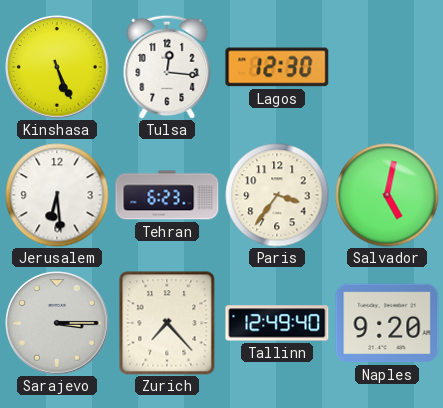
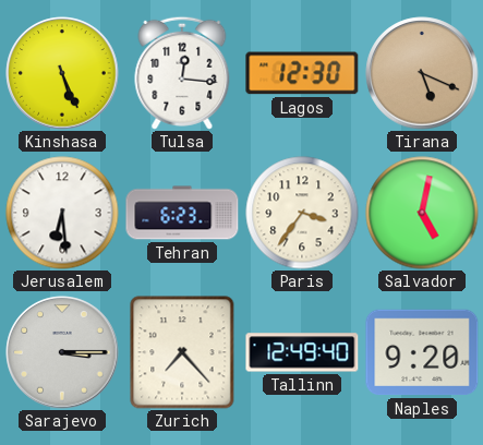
Tirana: none -> 5:19 (422, 73)
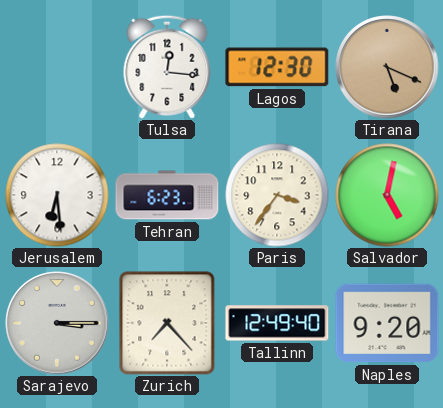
Kinshasa: 5:26 -> none (62, 73)
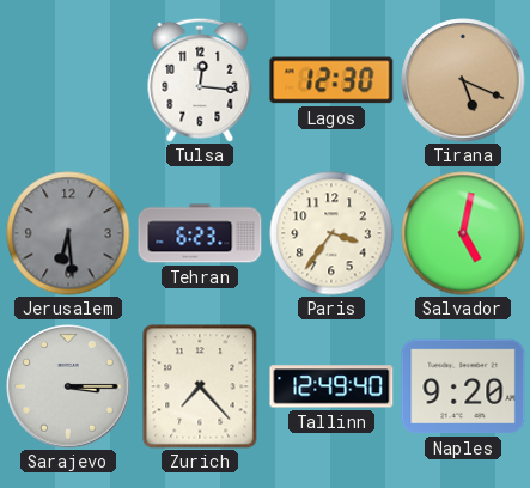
Jerusalem dial: white -> grey (68, 233)
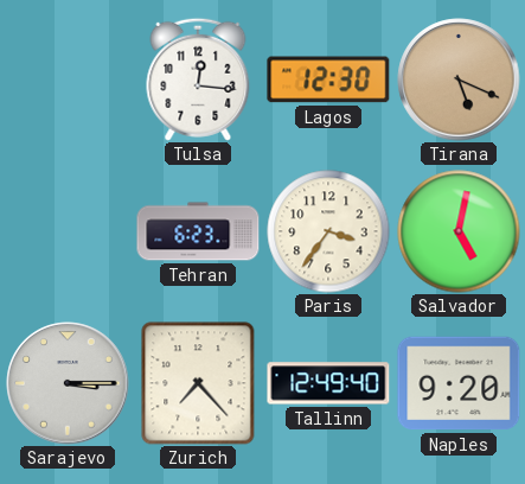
Jerusalem: 6:29 -> none (68, 233)
